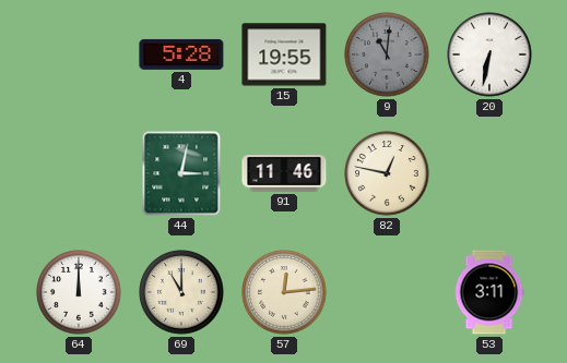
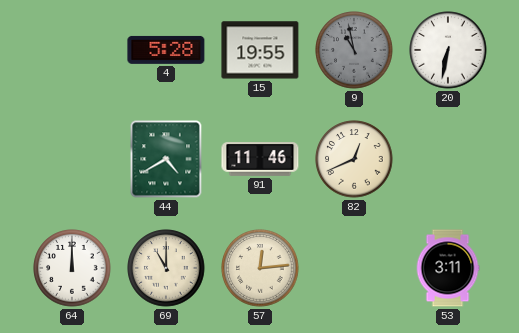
9: 11:01 -> 10:58 (354, 50)
44: 3:02 -> 4:40 (166, 159)
82: 12:47 -> 12:41 (354, 159)
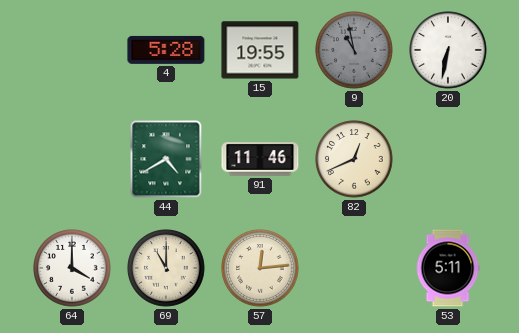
64: 12:00 -> 4:00 (72, 268)
53: 3:11 -> 5:11 (448, 268)
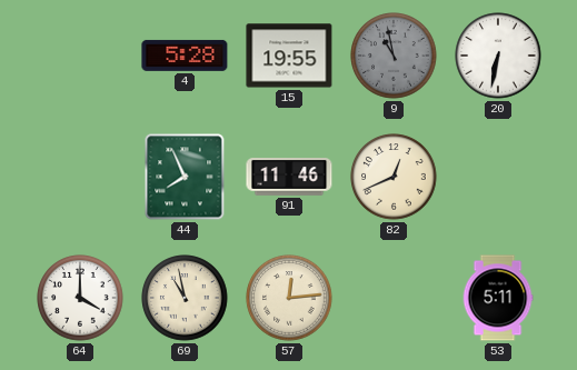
44: 4:40 -> 7:56 (185, 177)
69: 11:00 -> 10:58 (185, 298)
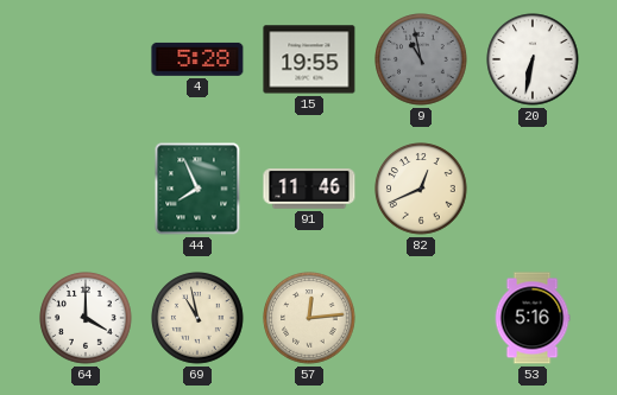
53: 5:11 -> 5:16 (533, 318)
